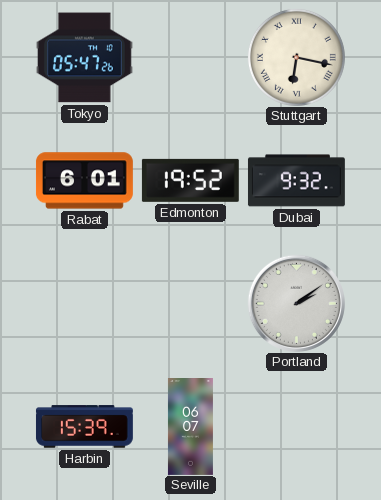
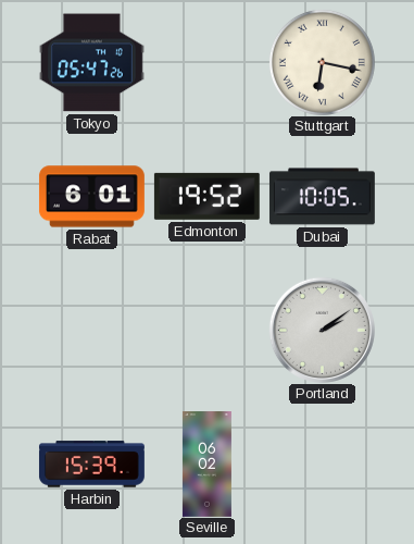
Dubai: 9:32 -> 10:05 (322, 197)
Seville: 06:07 -> 06:02 (206, 465)
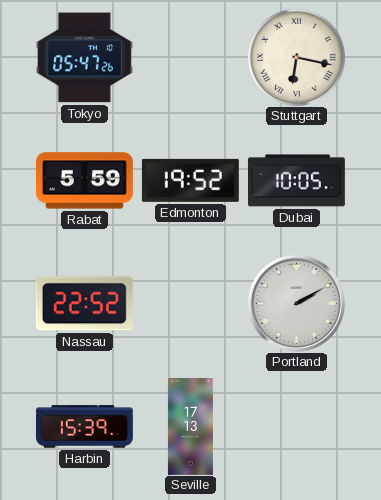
Rabat: 6:01 -> 5:59 (84, 181)
Nassau: none -> 22:52 (84, 304)
Portland: 2:09 -> 2:10 (296, 303)
Seville: 06:02 -> 17:13 (190, 427)
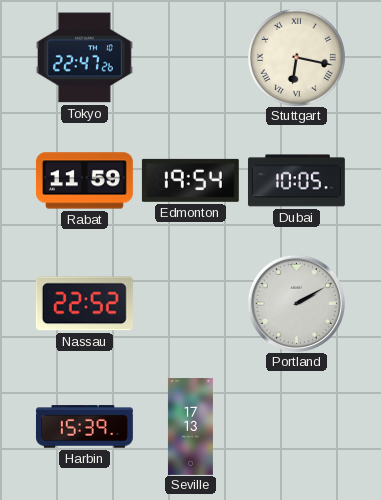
Tokyo: 05:47 -> 22:47 (84, 58)
Rabat: 5:59 -> 11:59 (84, 181)
Edmonton: 19:52 -> 19:54 (190, 180)
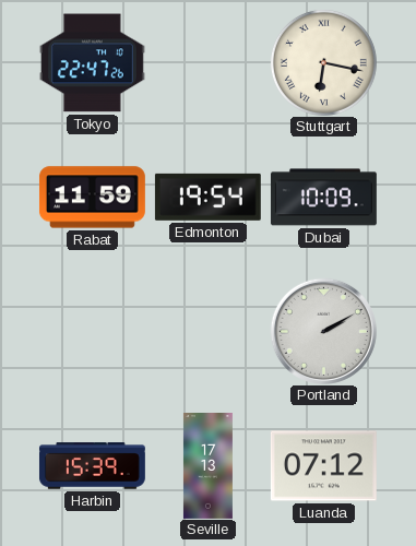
Dubai: 10:05 -> 10:09 (323, 198)
Nassau: 22:52 -> none (84, 304)
Luanda: none -> 07:12 (323, 466)
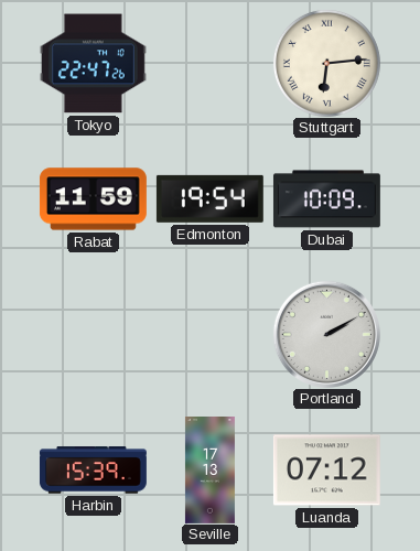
Stuttgart: 6:17 -> 6:14 (326, 63)
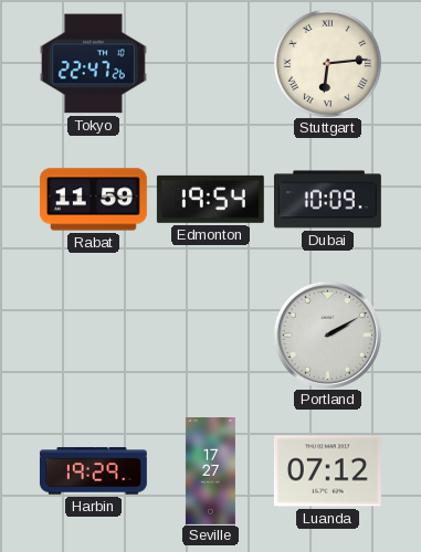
Harbin: 15:39 -> 19:29 (93, 471)
Seville: 17:13 -> 17:27 (210, 471)
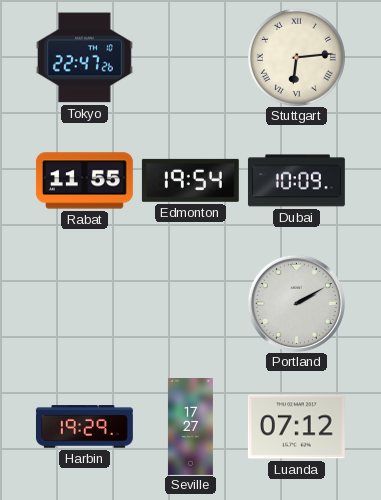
Rabat: 11:59 -> 11:55 (84, 181)
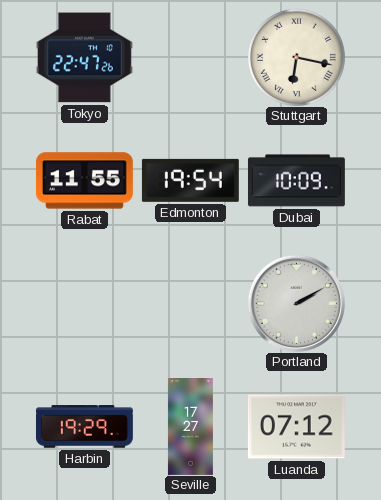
Stuttgart: 6:14 -> 6:17 (296, 57)
